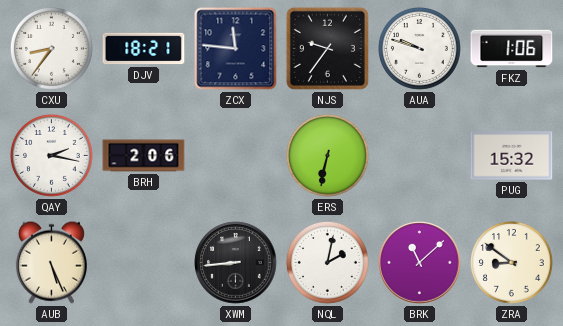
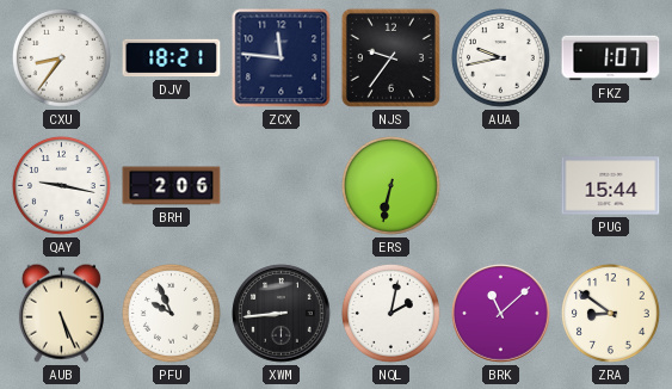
AUA: 9:48 -> 9:43 (500, 57)
FKZ: 1:06 -> 1:07 (611, 58)
QAY: 2:17 -> 9:17 (61, 185)
PUG: 15:32 -> 15:44 (611, 186)
PFU: none -> 9:56 (171, 313)
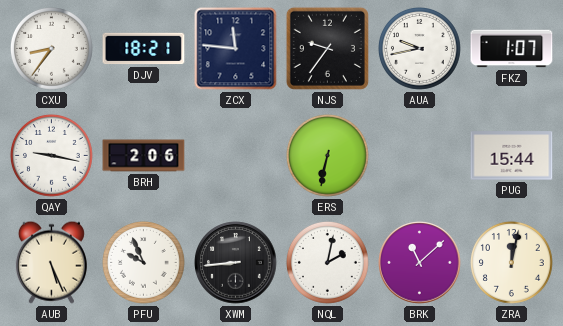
ZRA: 8:51 -> 12:02 (511, 262)
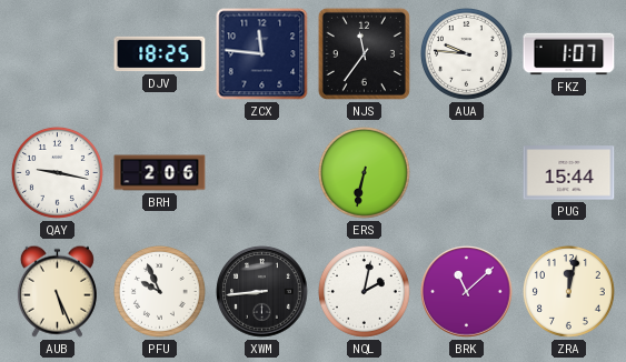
CXU: 8:36 -> none (51, 48)
DJV: 18:21 -> 18:25 (160, 54)
NJS: 9:36 -> 11:36 (364, 53)
AUA: 9:43 -> 9:46 (466, 53)
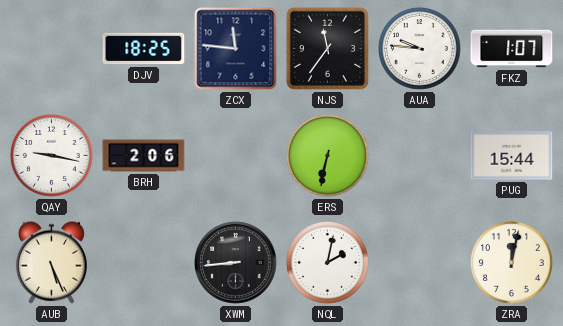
PFU: 9:56 -> none (159, 291)
BRK: 11:08 -> none (467, 292)
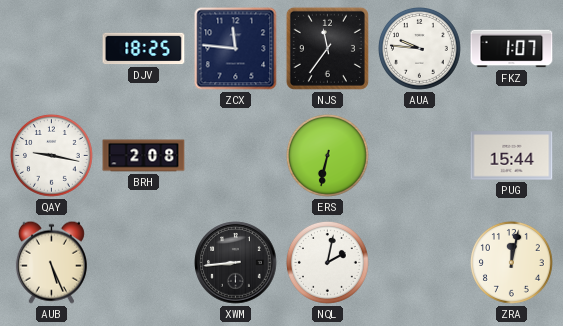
BRH: 2:06 -> 2:08 (144, 156)
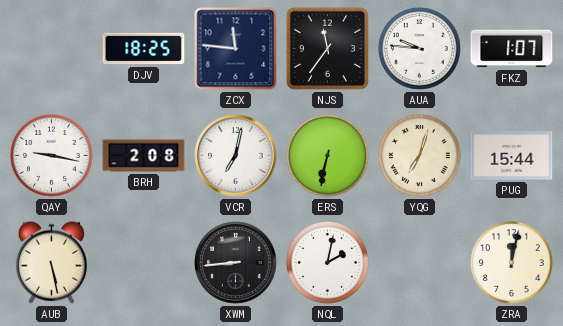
VCR: none -> 7:02 (236, 156)
YQG: none -> 7:03 (419, 155)
AUB: 5:26 -> 5:28 (51, 262)
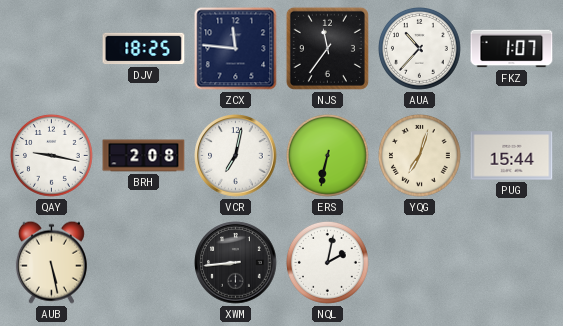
AUA: 9:46 -> 10:37 (419, 48)
ZRA: 12:02 -> none (511, 262)
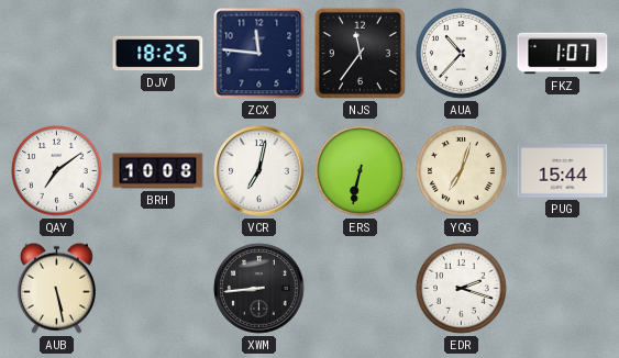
QAY: 9:17 -> 7:09 (56, 170)
BRH: 2:08 -> 10:08 (158, 171)
NQL: 2:02 -> none (327, 262)
EDR: none -> 2:18 (461, 288)
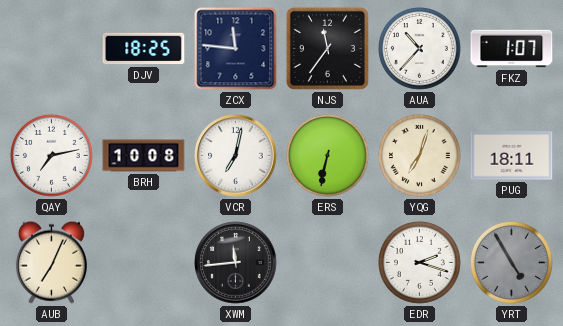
QAY: 7:09 -> 7:13 (51, 155)
PUG: 15:44 -> 18:11 (512, 156)
AUB: 5:28 -> 7:04 (51, 262)
XWM: 8:44 -> 11:44 (236, 263)
YRT: none -> 4:55 (511, 262)
